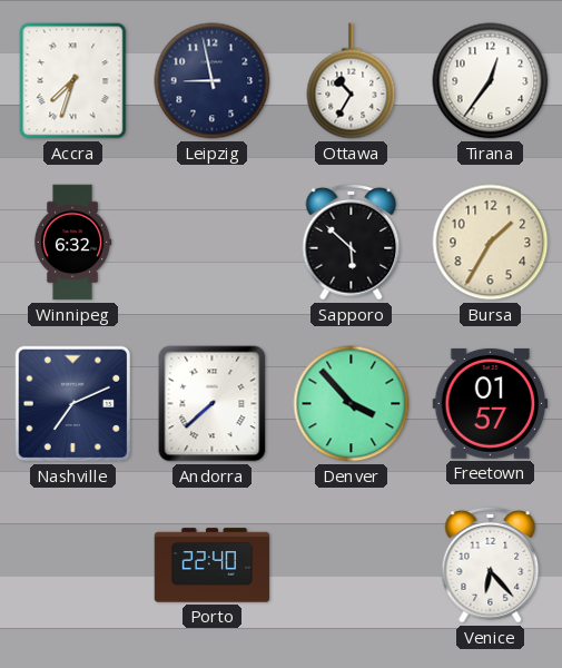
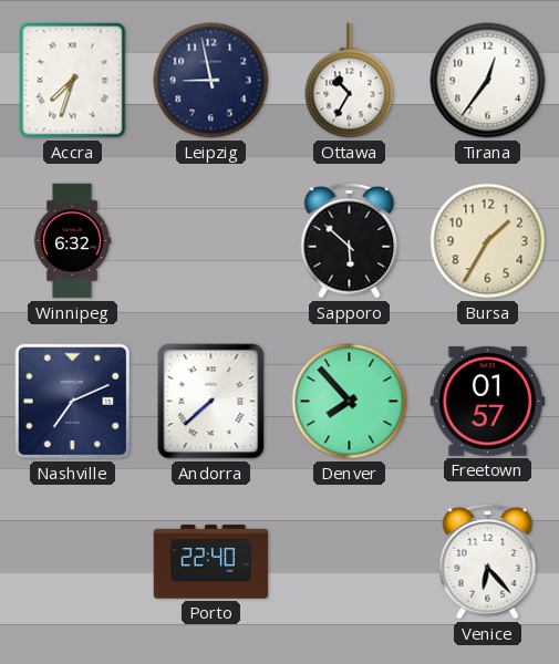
Denver: 3:53 -> 7:53 (350, 402)
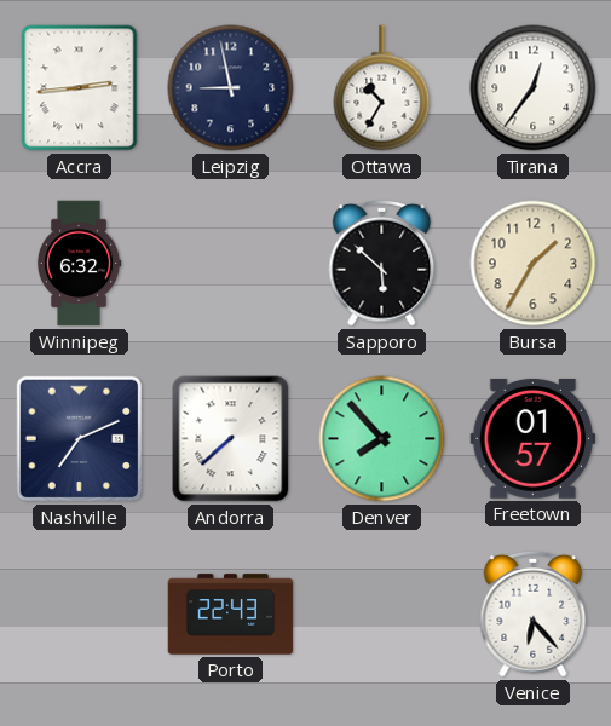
Accra: 7:33 -> 2:44 (80, 88)
Porto: 22:40 -> 22:43 (231, 615)
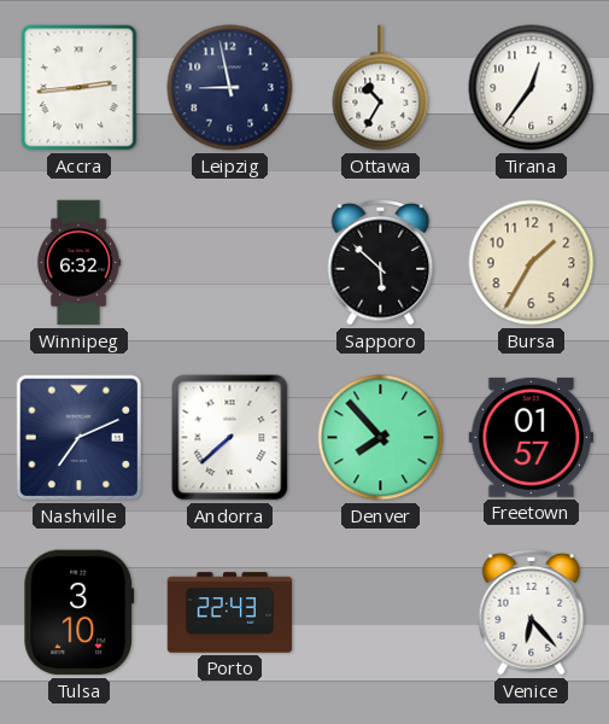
Tulsa: none -> 3:10 (80, 613)
